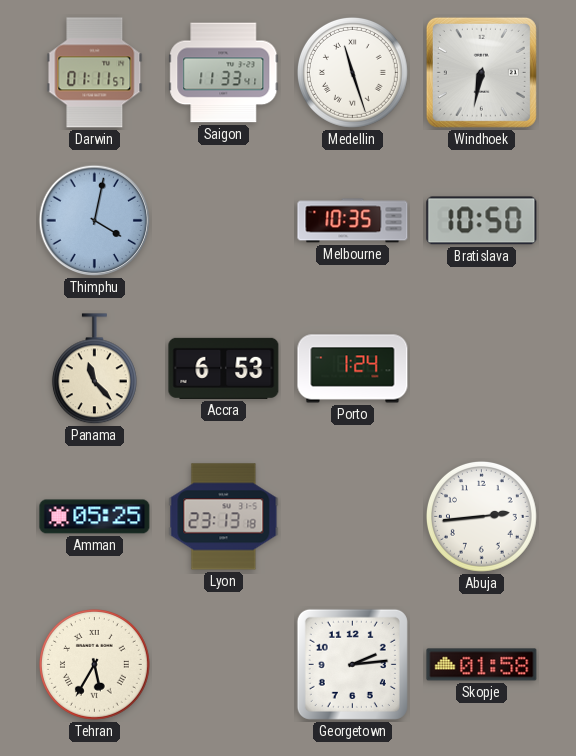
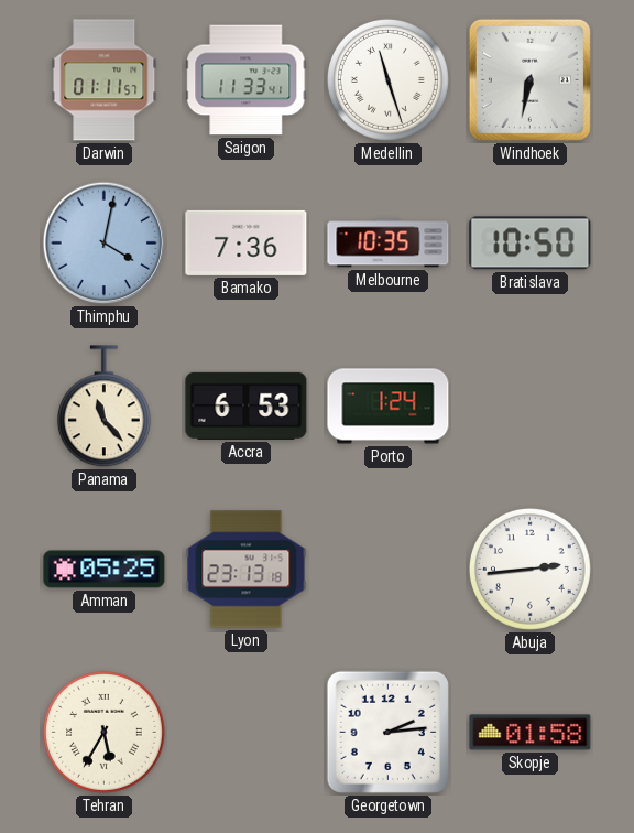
Bamako: none -> 7:36 (247, 242)
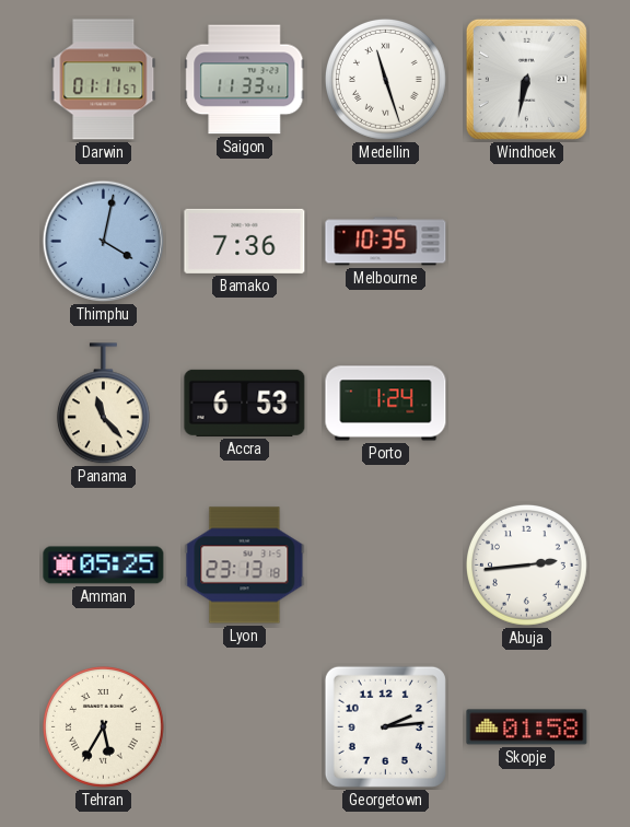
Bratislava: 10:50 -> none (531, 244)
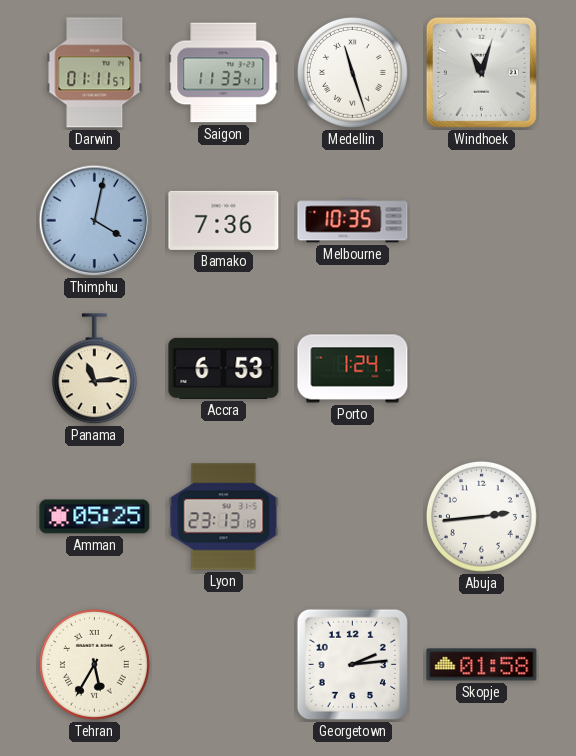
Windhoek: 6:32 -> 11:03 (481, 72)
Panama: 11:23 -> 11:14 (94, 369)
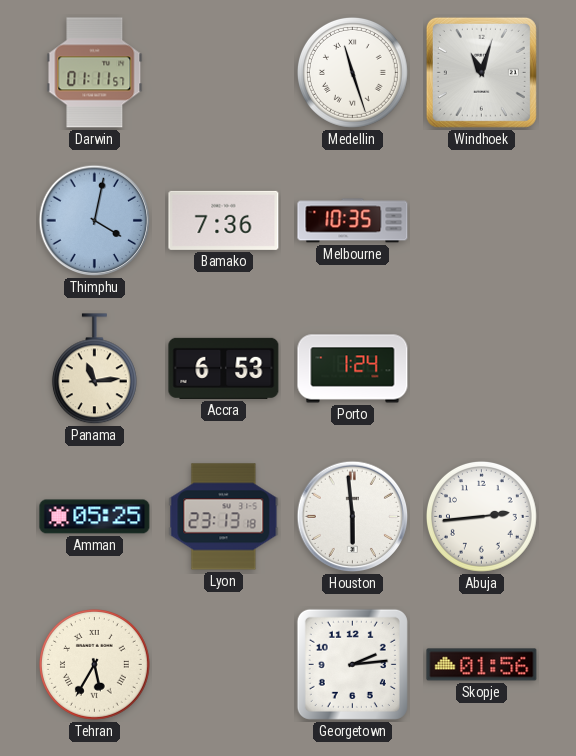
Saigon: 11:33 -> none (224, 73)
Houston: none -> 5:59 (353, 517)
Skopje: 01:58 -> 01:56 (482, 665)
